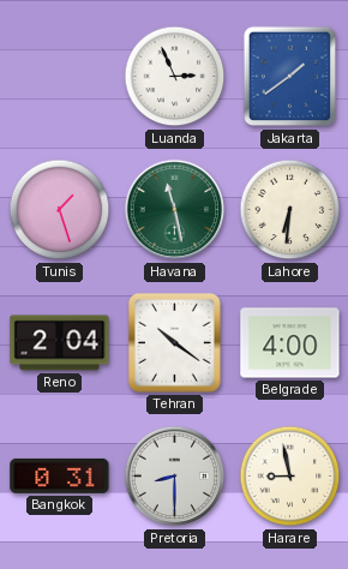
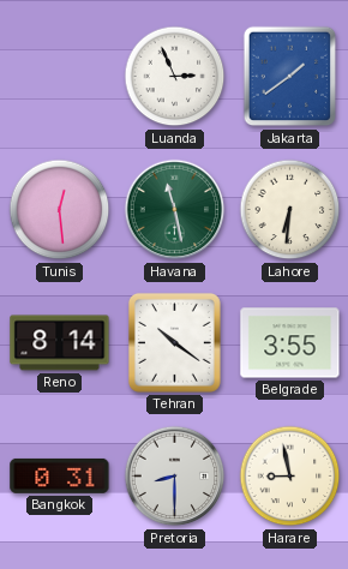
Tunis: 1:27 -> 12:29 (60, 210)
Reno: 2:04 -> 8:14 (60, 343)
Belgrade: 4:00 -> 3:55 (290, 343)
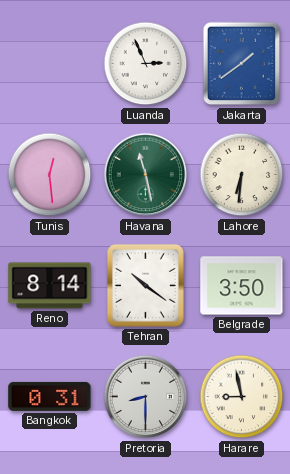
Belgrade: 3:55 -> 3:50 (242, 286)
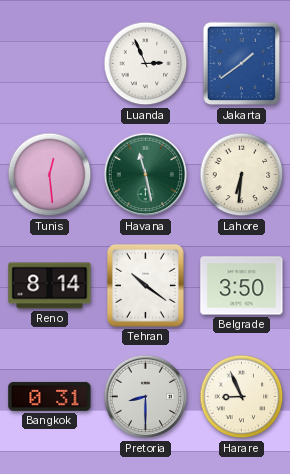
Harare: 8:58 -> 8:56 (242, 397)
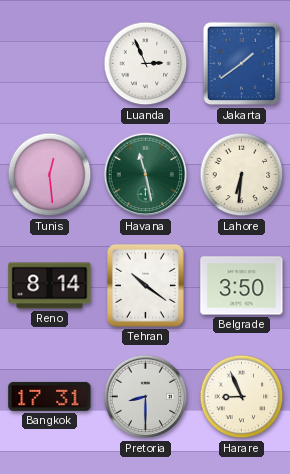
Bangkok: 0:31 -> 17:31 (50, 396)
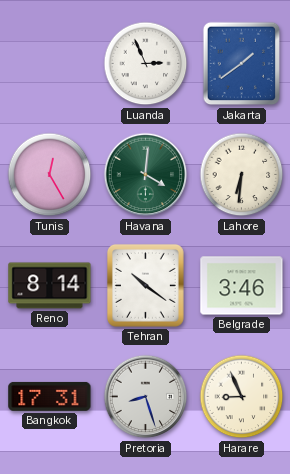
Tunis: 12:29 -> 12:25 (50, 175)
Havana: 11:28 -> 4:01 (146, 175)
Belgrade: 3:50 -> 3:46 (242, 286)
Pretoria: 8:30 -> 8:27 (146, 397)
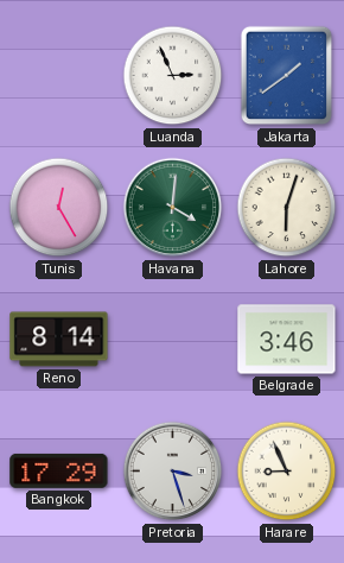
Lahore: 6:31 -> 6:03 (287, 208)
Tehran: 10:21 -> none (145, 285)
Bangkok: 17:31 -> 17:29 (59, 470)
Pretoria: 8:27 -> 3:27 (173, 472)
